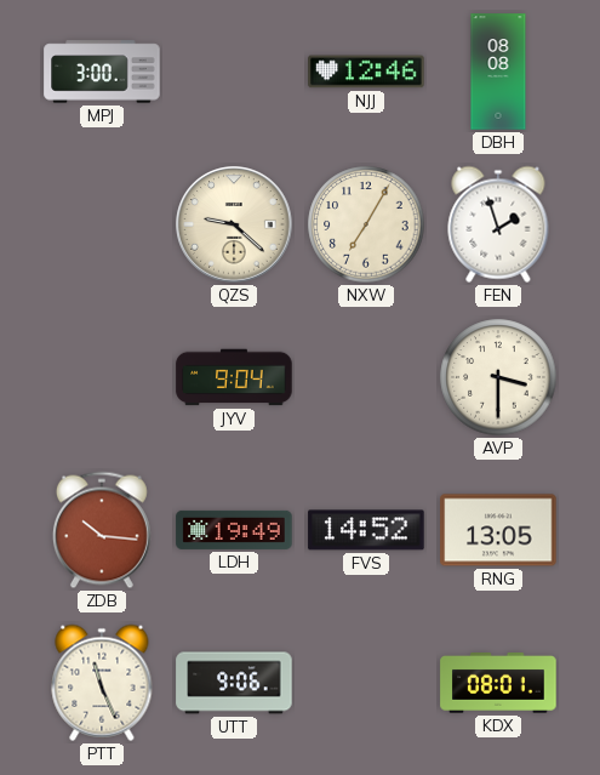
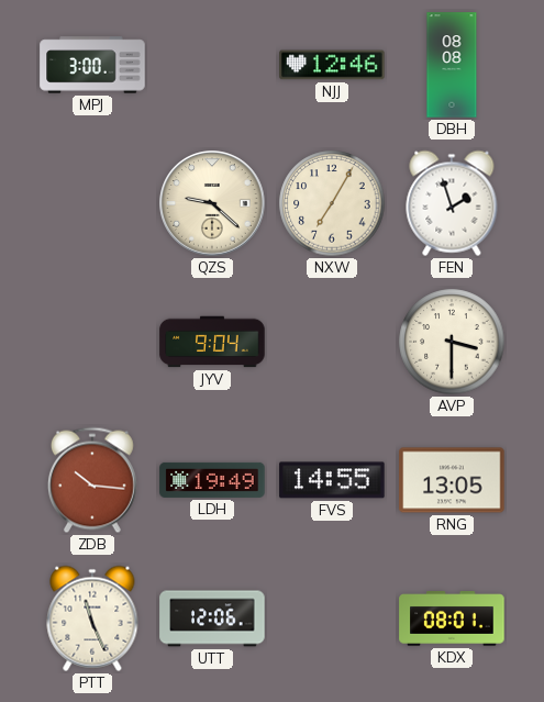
FVS: 14:52 -> 14:55 (332, 480)
UTT: 9:06 -> 12:06 (212, 619)
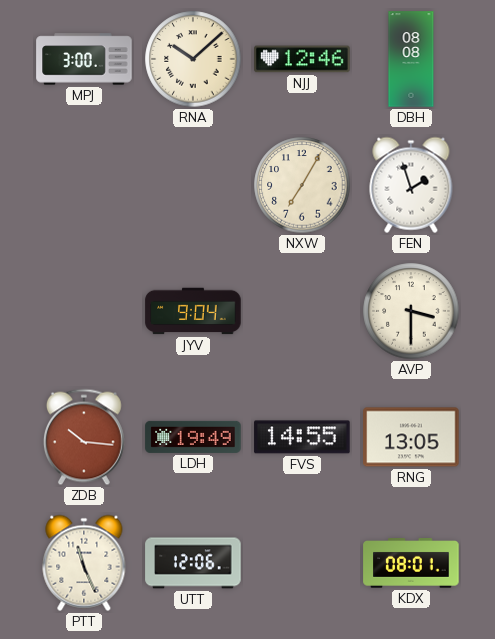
RNA: none -> 10:08 (193, 59)
QZS: 9:22 -> none (212, 203)
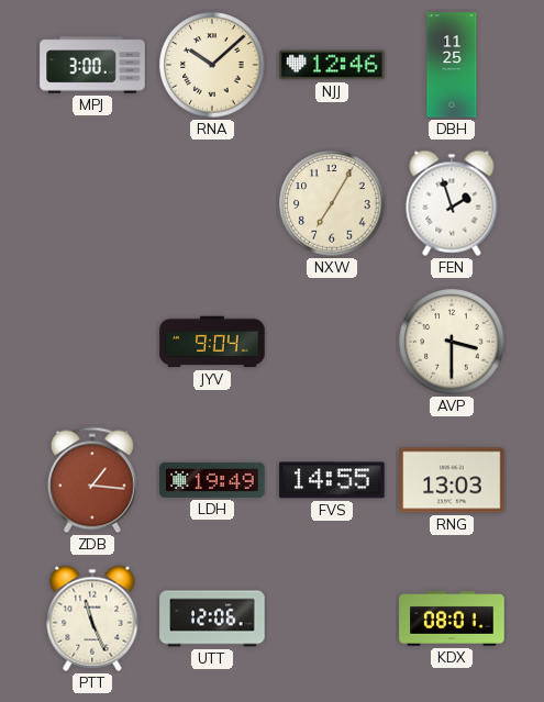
DBH: 08:08 -> 11:25 (452, 65)
ZDB: 10:16 -> 1:16 (92, 480)
RNG: 13:05 -> 13:03 (452, 480)
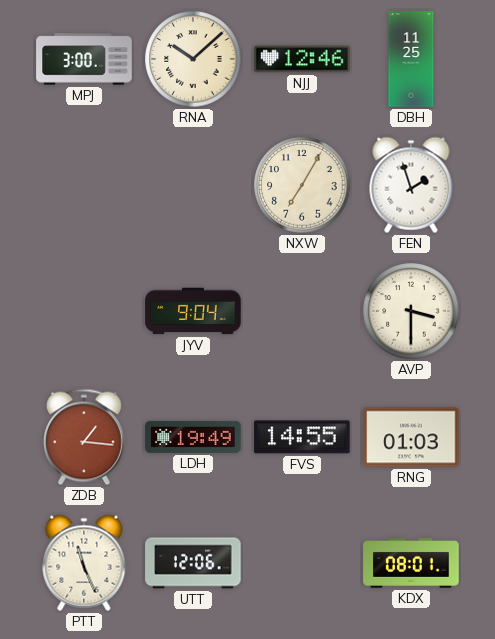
RNG: 13:03 -> 01:03 (411, 437)
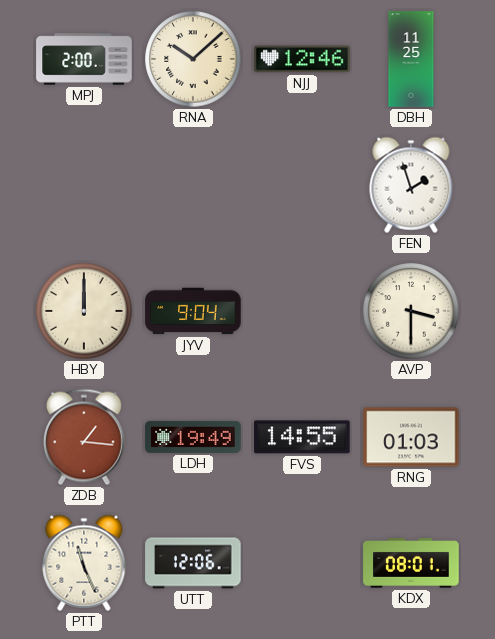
MPJ: 3:00 -> 2:00 (84, 59)
NXW: 7:05 -> none (302, 185)
HBY: none -> 12:00 (84, 311)
